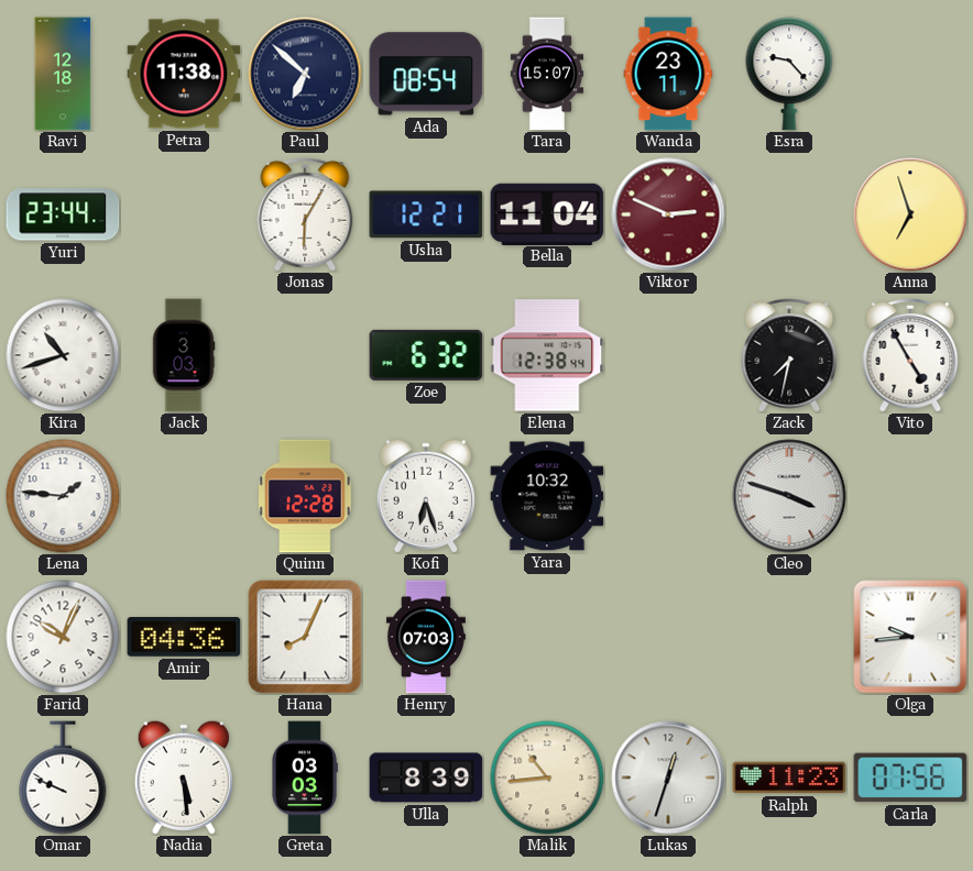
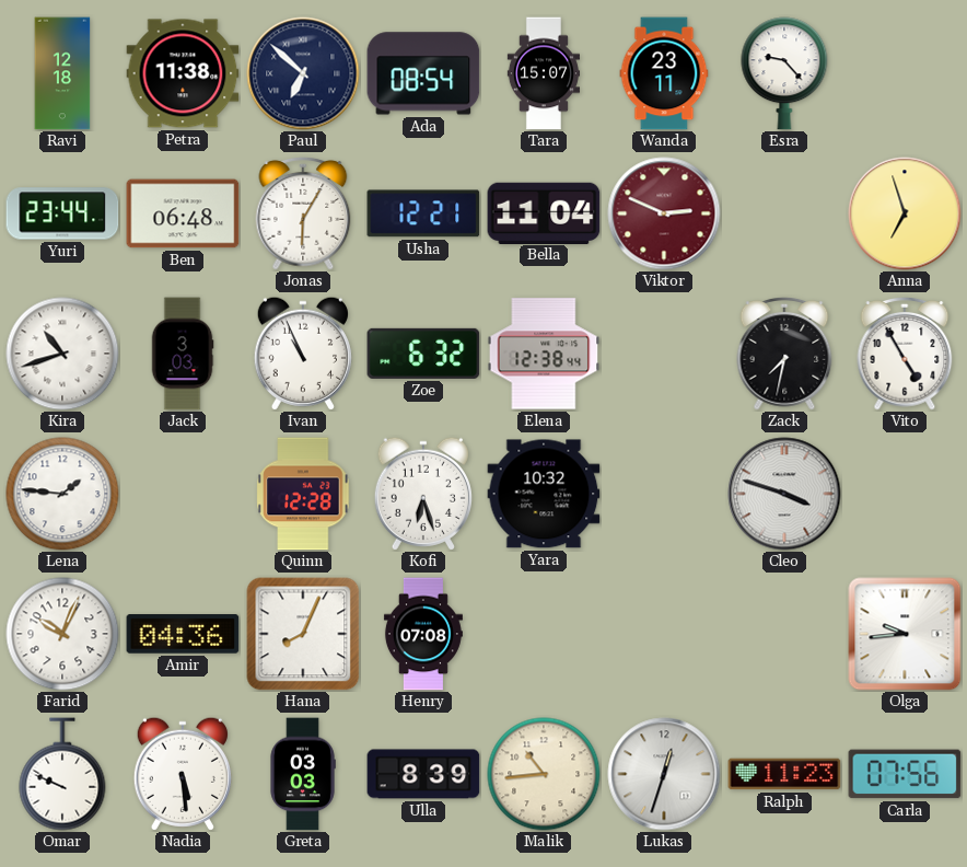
Ben: none -> 06:48 (183, 213)
Ivan: none -> 10:56 (303, 354)
Henry: 07:03 -> 07:08 (423, 634)
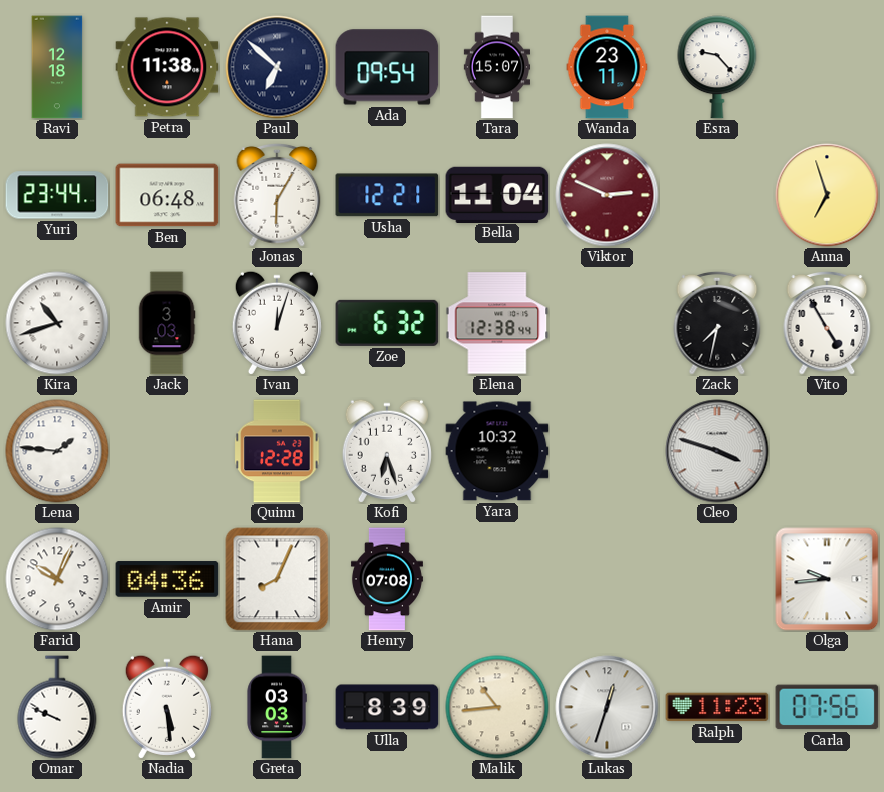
Ada: 08:54 -> 09:54 (387, 67)
Ivan: 10:56 -> 12:03 (277, 323)
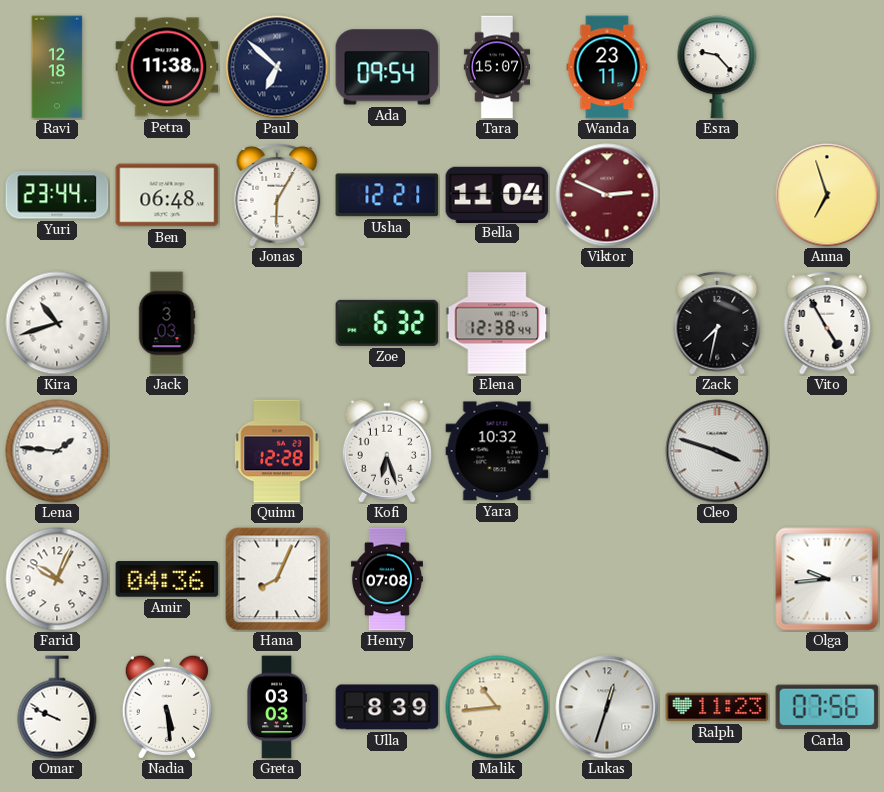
Ivan: 12:03 -> none (277, 323)
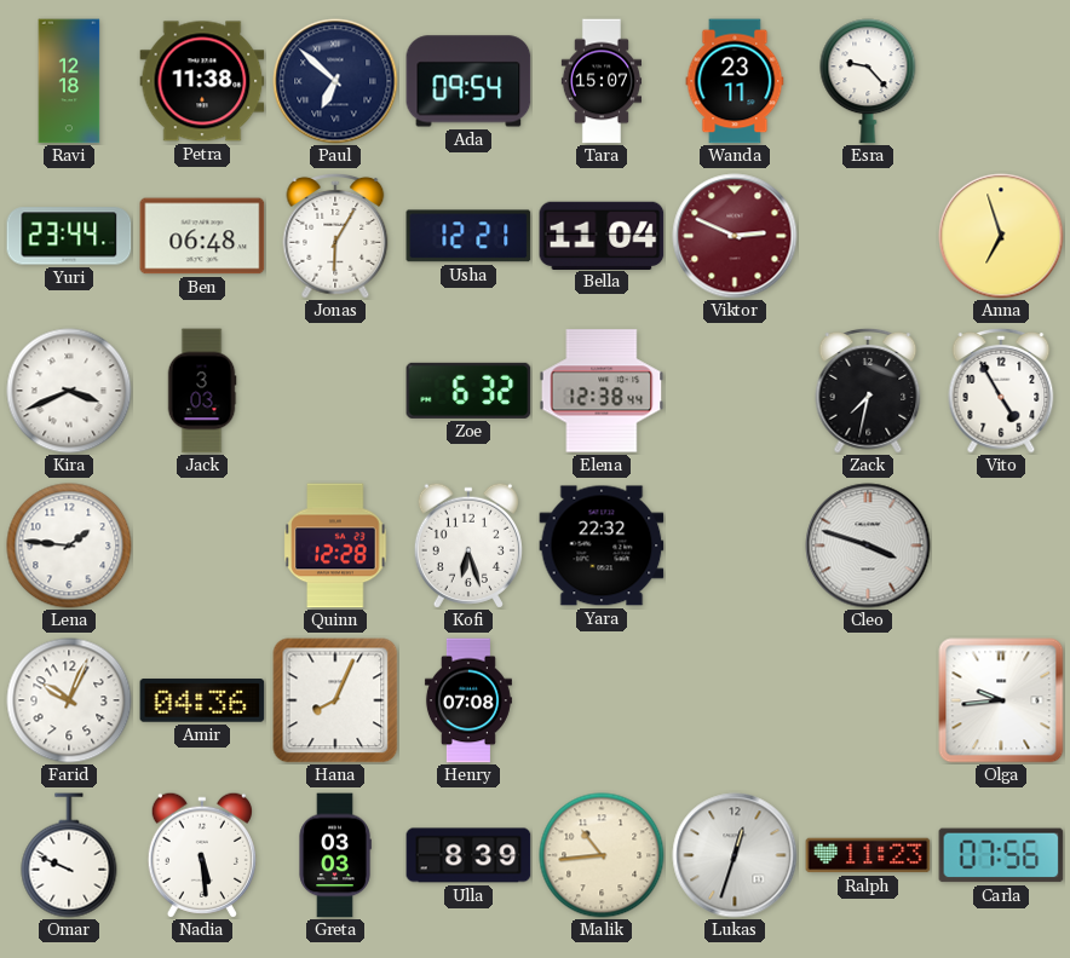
Kira: 10:42 -> 3:41 (69, 391)
Yara: 10:32 -> 22:32 (602, 546)
